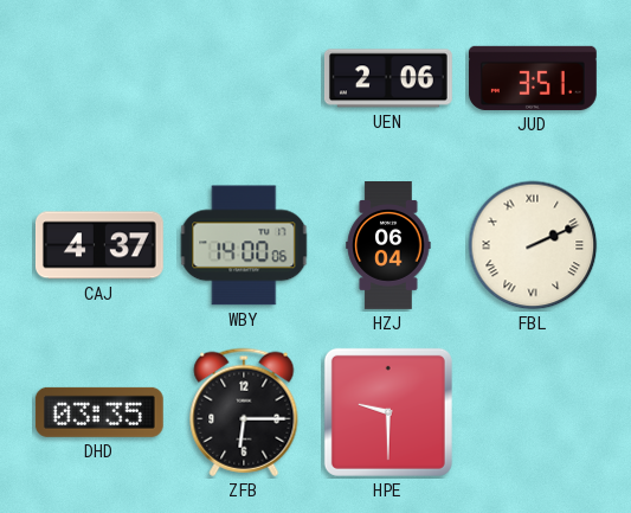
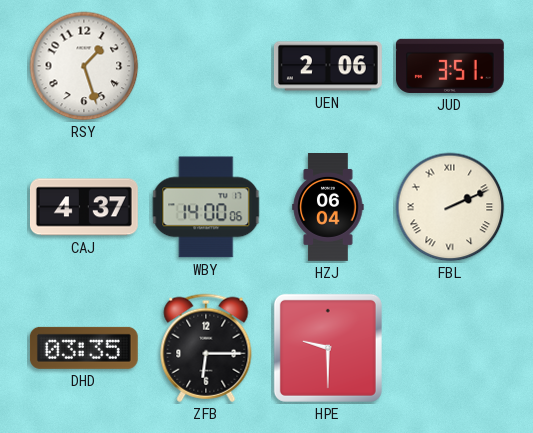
RSY: none -> 1:27 (84, 66)
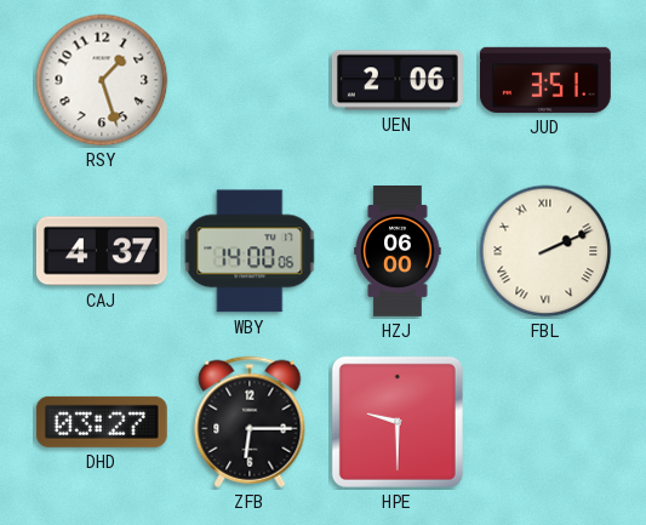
HZJ: 06:04 -> 06:00 (398, 252)
DHD: 03:35 -> 03:27 (102, 422)
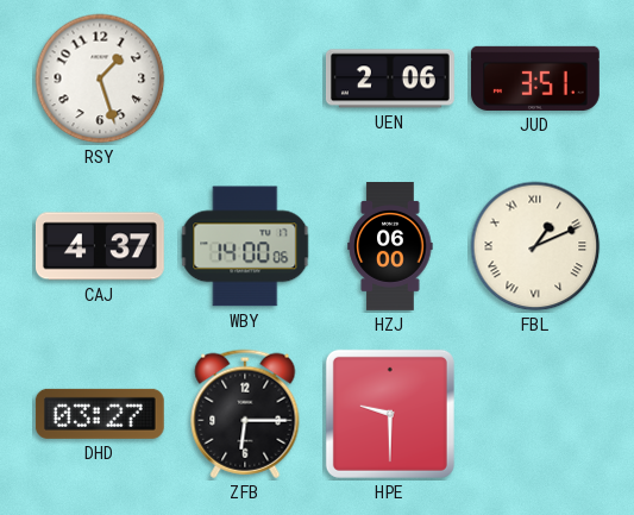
FBL: 2:11 -> 1:11 (535, 246)
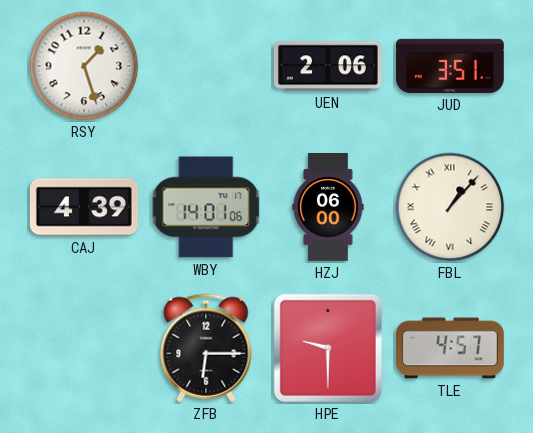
CAJ: 4:37 -> 4:39 (84, 207)
WBY: 14:00 -> 14:01 (206, 207)
FBL: 1:11 -> 1:07 (450, 207)
DHD: 03:27 -> none (100, 414)
TLE: none -> 4:57 (451, 348)
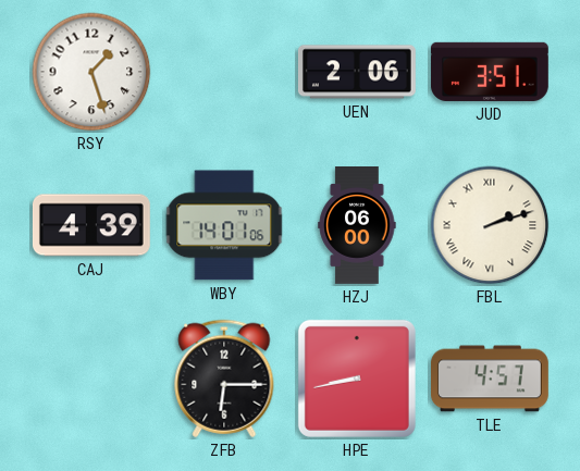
FBL: 1:07 -> 2:12 (490, 225)
HPE: 9:30 -> 8:43 (357, 379)
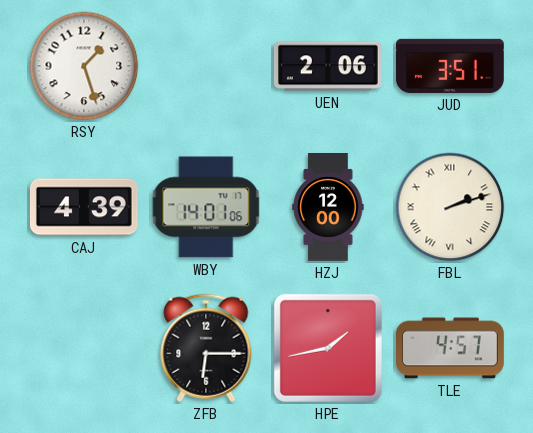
HZJ: 06:00 -> 12:00 (328, 208)
HPE: 8:43 -> 1:43 (328, 348)
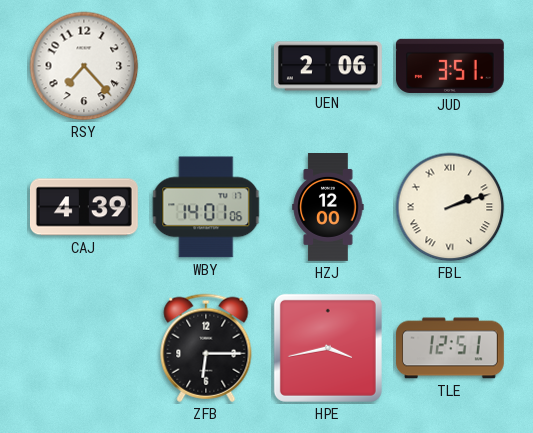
RSY: 1:27 -> 7:23 (84, 66)
HPE: 1:43 -> 3:43 (328, 348)
TLE: 4:57 -> 12:51 (451, 348)
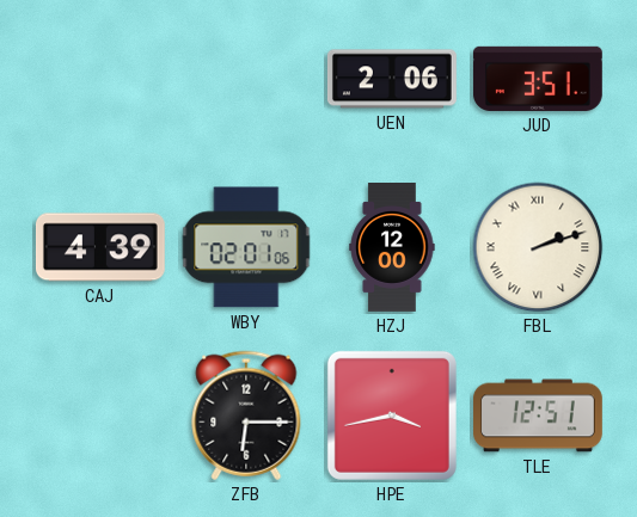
RSY: 7:23 -> none (84, 66)
WBY: 14:01 -> 02:01 (246, 247)
